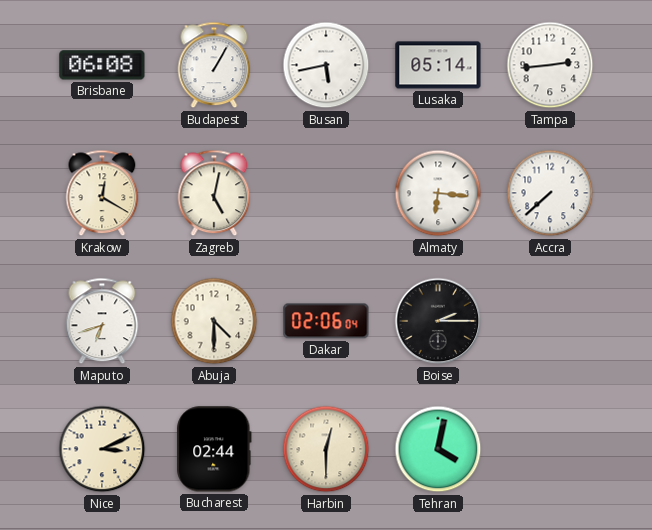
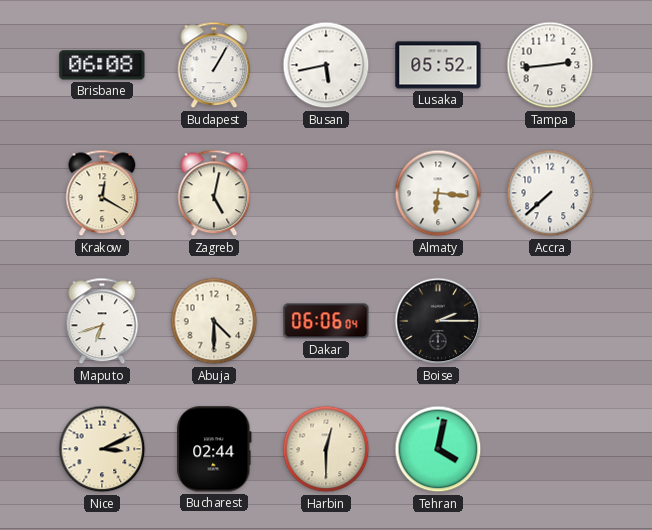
Lusaka: 05:14 -> 05:52 (438, 65)
Dakar: 02:06 -> 06:06 (326, 321)
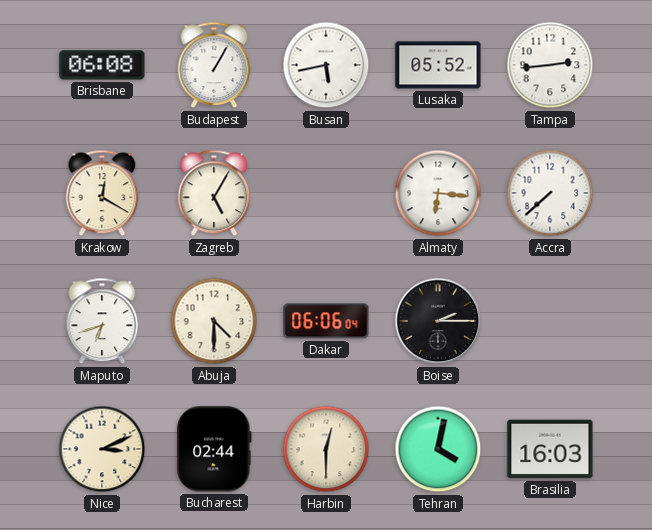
Zagreb: 5:02 -> 5:05 (214, 193)
Brasilia: none -> 16:03 (550, 449)
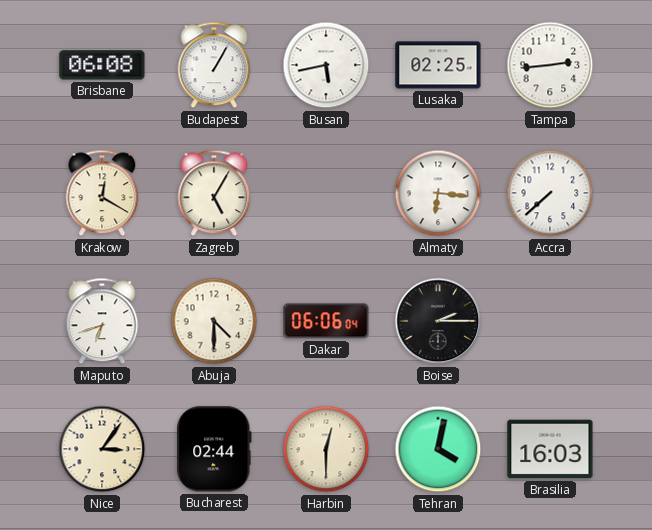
Lusaka: 05:52 -> 02:25 (438, 65)
Nice: 3:11 -> 3:06 (102, 449)
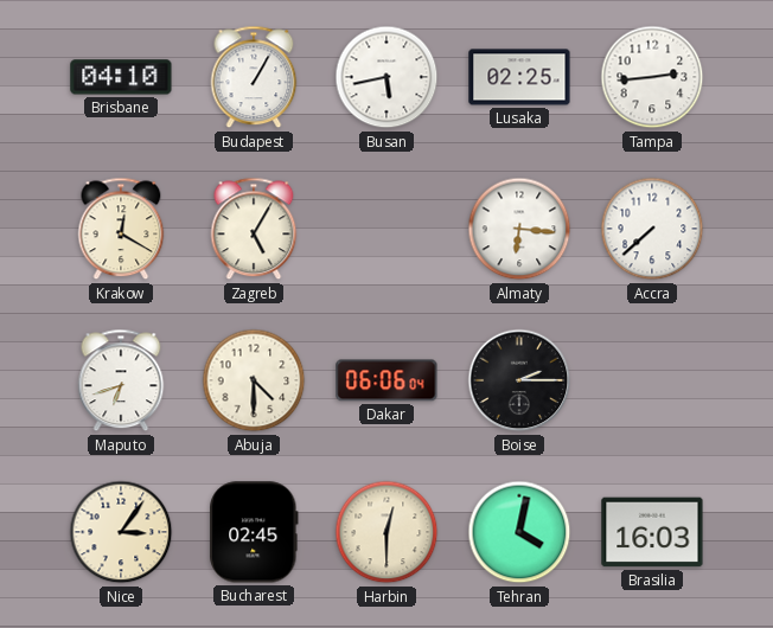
Brisbane: 06:08 -> 04:10 (121, 77)
Bucharest: 02:44 -> 02:45 (254, 532)
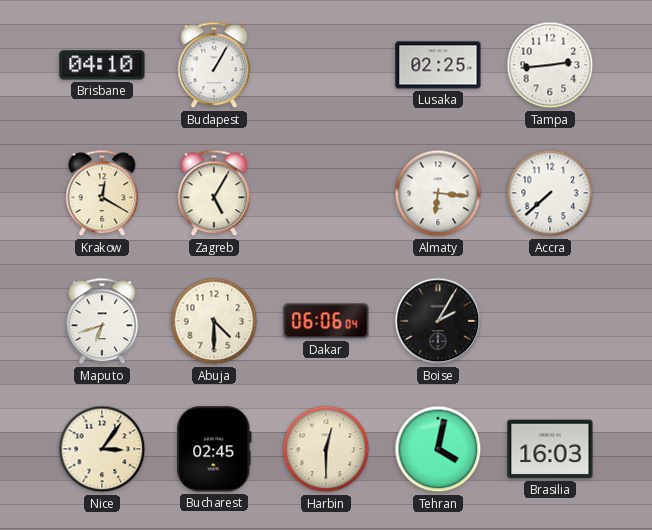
Busan: 5:43 -> none (386, 77)
Boise: 2:15 -> 2:05 (438, 321)
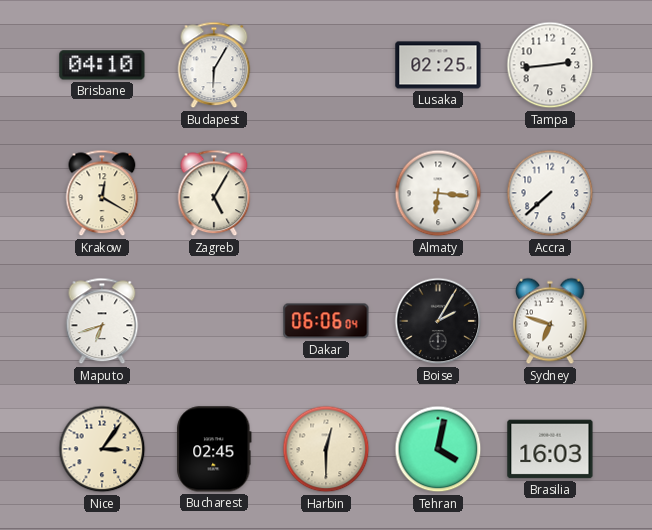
Budapest: 1:05 -> 6:05 (214, 65)
Abuja: 4:30 -> none (214, 321)
Sydney: none -> 6:48 (551, 321)
